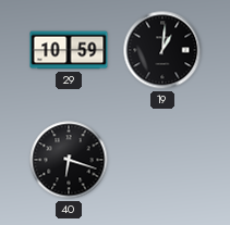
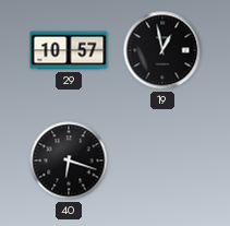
29: 10:59 -> 10:57 (69, 50)
19: 1:01 -> 12:58 (162, 50)
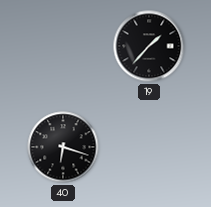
29: 10:57 -> none (69, 50)
19: 12:58 -> 1:37 (149, 46)
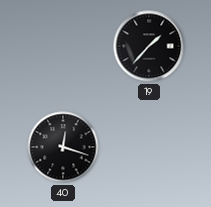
40: 6:18 -> 12:18 (63, 147)
